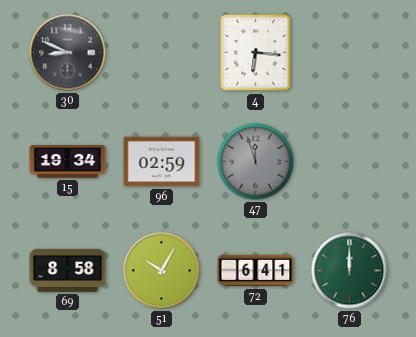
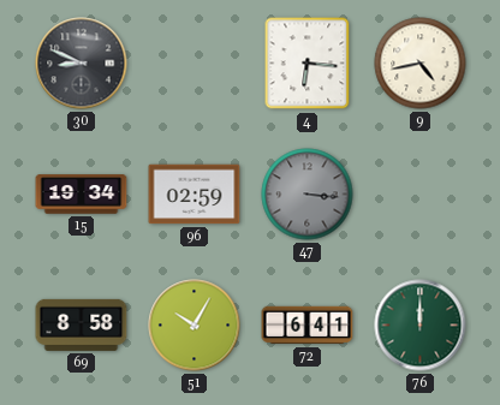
9: none -> 4:43 (421, 64)
47: 11:57 -> 3:16 (308, 195)
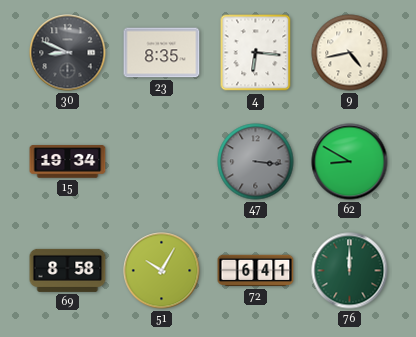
23: none -> 8:35 (162, 53)
96: 02:59 -> none (195, 195)
62: none -> 8:50 (350, 162)
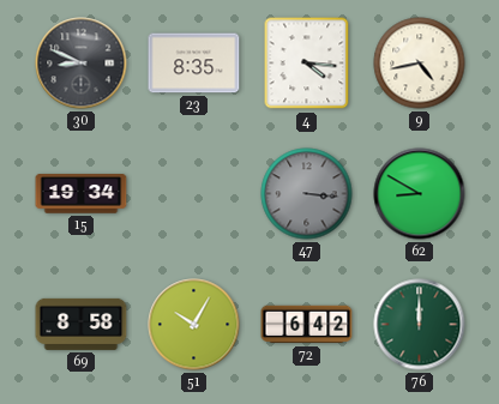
4: 6:16 -> 4:16 (307, 64)
72: 6:41 -> 6:42 (307, 325)
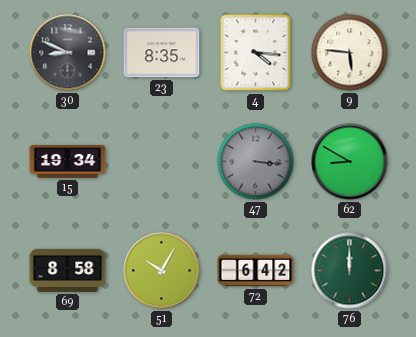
9: 4:43 -> 5:46 (350, 53)
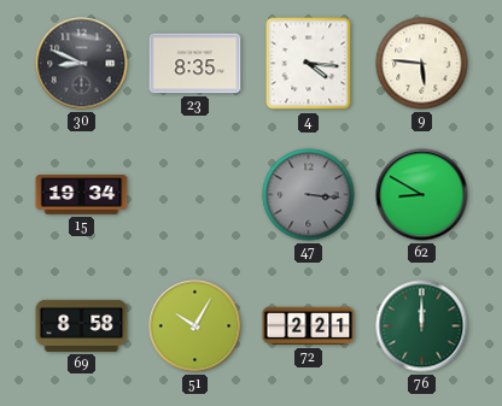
72: 6:42 -> 2:21 (309, 326)
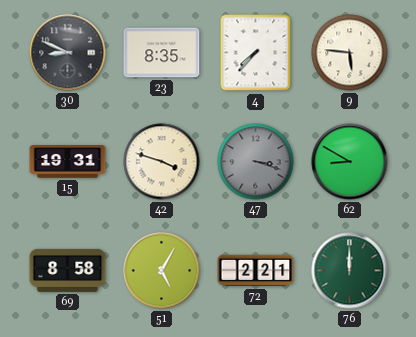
4: 4:16 -> 7:37 (256, 53)
15: 19:34 -> 19:31 (68, 162)
42: none -> 3:48 (162, 162)
47: 3:16 -> 3:18 (256, 162)
51: 10:05 -> 5:05 (162, 271)
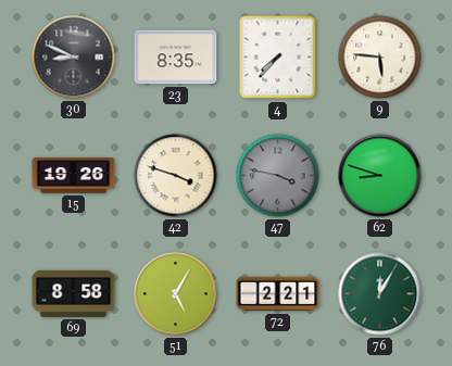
15: 19:31 -> 19:26 (74, 176)
47: 3:18 -> 3:47 (278, 176)
62: 8:50 -> 8:48 (380, 176)
76: 12:00 -> 12:05 (380, 294)
